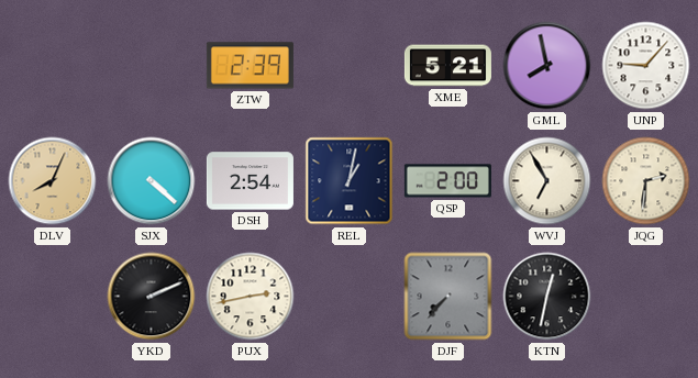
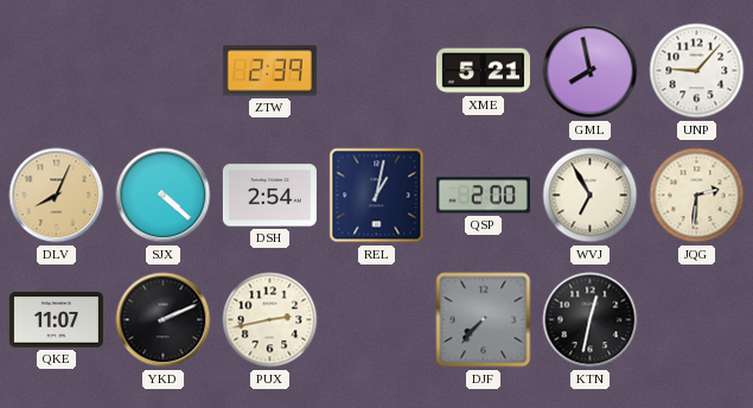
QKE: none -> 11:07 (56, 320)
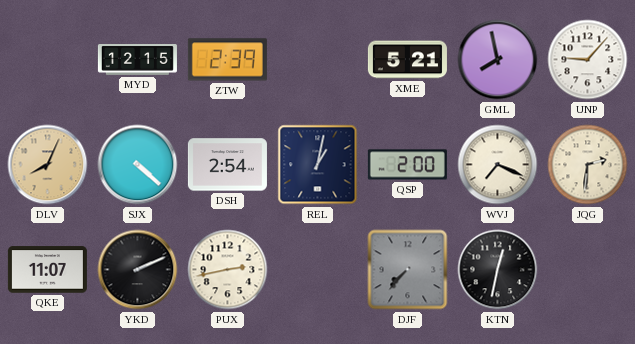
MYD: none -> 12:15 (137, 60)
WVJ: 6:55 -> 7:19 (498, 165)
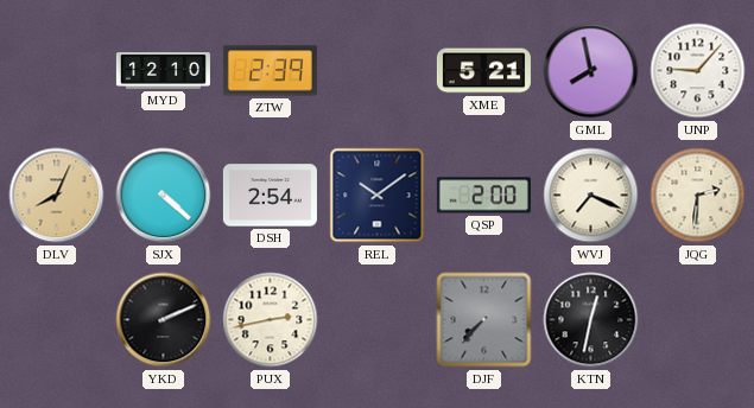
MYD: 12:15 -> 12:10 (163, 71)
REL: 1:02 -> 10:09 (378, 196)
QKE: 11:07 -> none (47, 270)
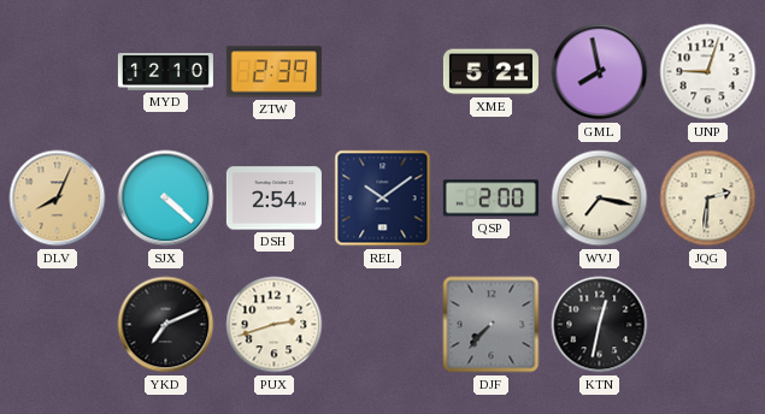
UNP: 9:07 -> 9:03 (708, 72)
WVJ: 7:19 -> 7:17 (600, 199)
YKD: 2:11 -> 7:11 (166, 325)
PUX: 2:43 -> 2:42 (275, 325)
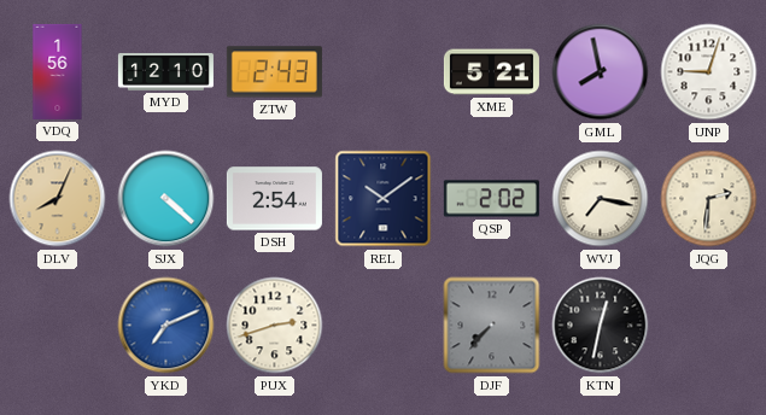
VDQ: none -> 1:56 (58, 71)
ZTW: 2:39 -> 2:43 (274, 72)
QSP: 2:00 -> 2:02 (491, 199)
YKD dial: black -> blue (166, 326)
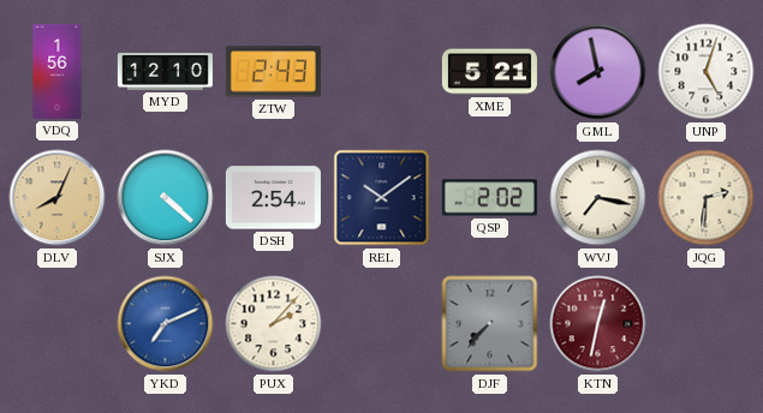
UNP: 9:03 -> 5:03 (707, 72)
PUX: 2:42 -> 2:07 (274, 324)
KTN dial: black -> burgundy (598, 324)
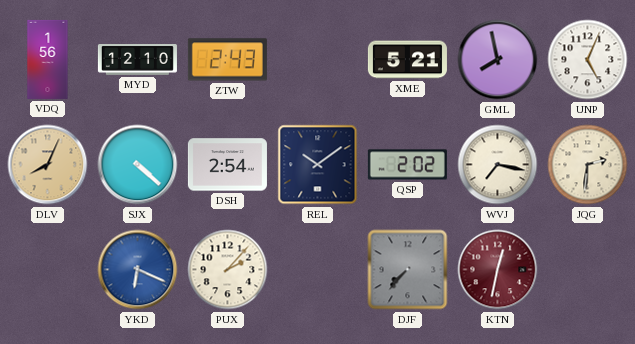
UNP: 5:03 -> 5:04 (588, 60)
YKD: 7:11 -> 6:19 (138, 270)
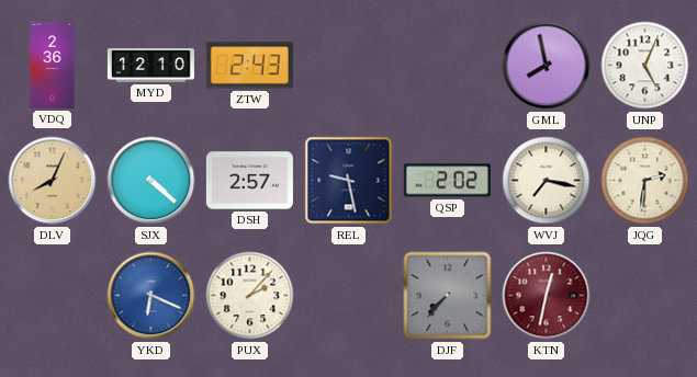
VDQ: 1:56 -> 2:36 (53, 65)
XME: 5:21 -> none (407, 60)
DSH: 2:54 -> 2:57 (249, 181)
REL: 10:09 -> 9:28 (349, 181)
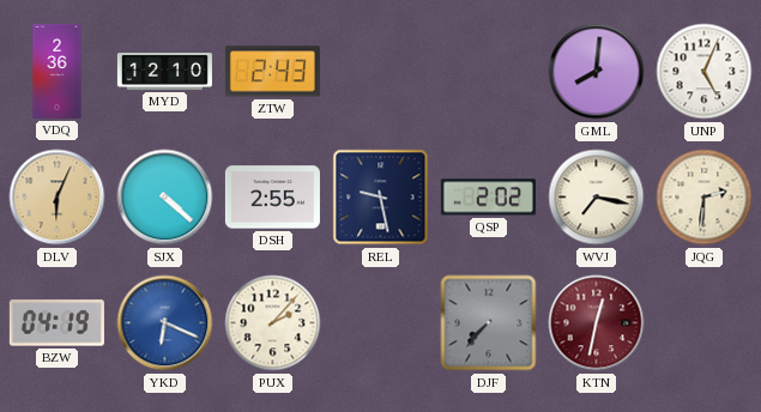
GML: 7:58 -> 8:01 (597, 72)
DLV: 8:04 -> 6:04 (58, 198)
DSH: 2:57 -> 2:55 (272, 198)
BZW: none -> 04:19 (56, 323)
